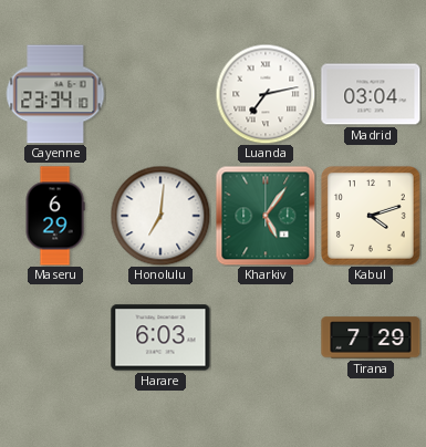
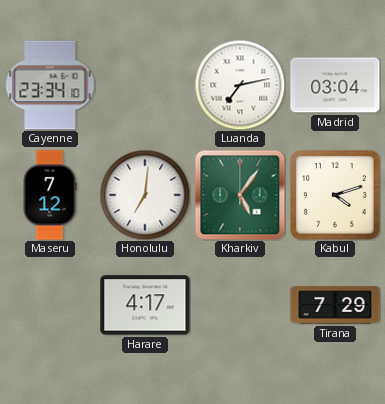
Maseru: 6:29 -> 7:12 (50, 195)
Harare: 6:03 -> 4:17 (145, 305)
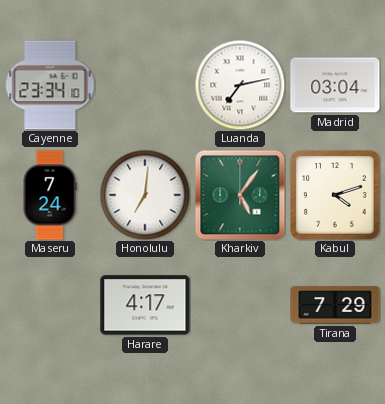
Maseru: 7:12 -> 7:24 (50, 195)
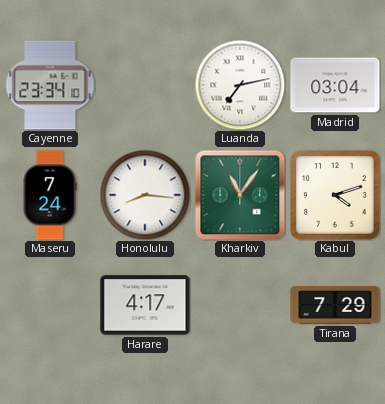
Honolulu: 7:01 -> 8:16 (145, 195)
Kharkiv: 5:06 -> 11:06 (240, 195)
